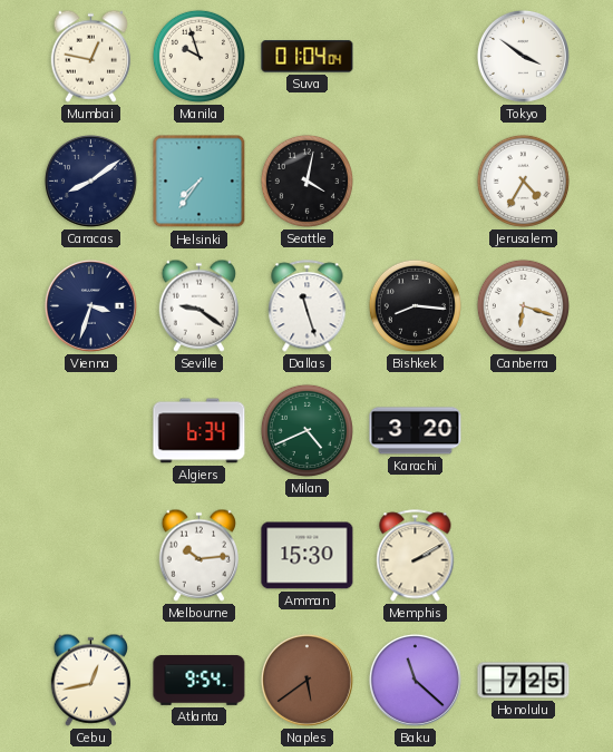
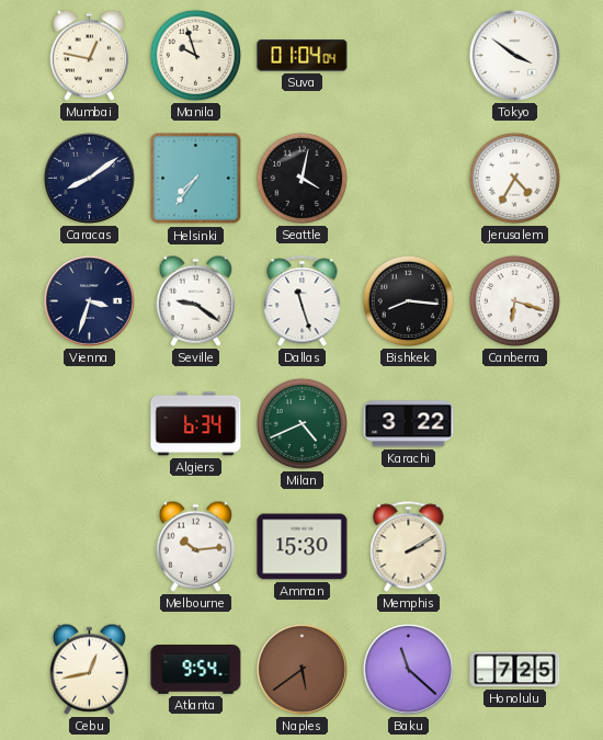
Karachi: 3:20 -> 3:22 (409, 424)
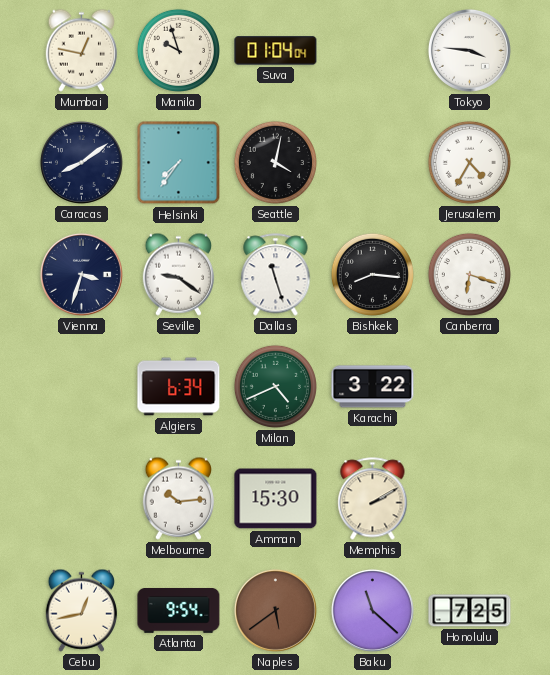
Tokyo: 3:51 -> 3:46 (469, 50)
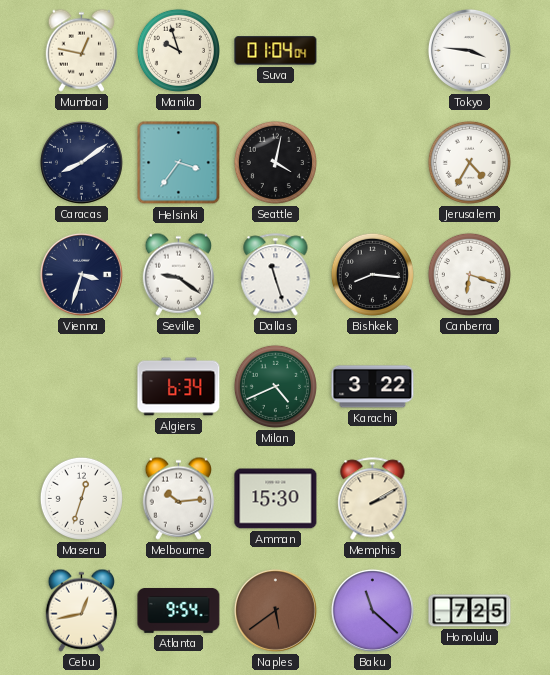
Helsinki: 7:36 -> 3:36 (179, 163)
Maseru: none -> 12:33 (81, 498)
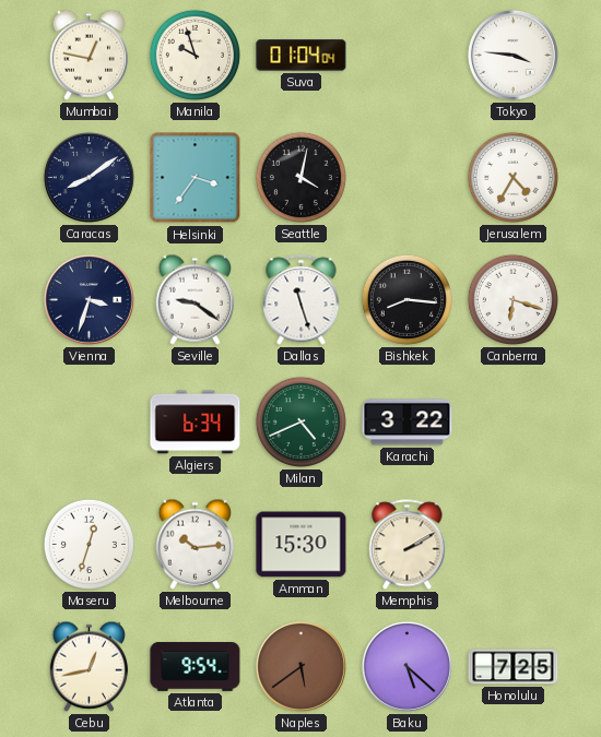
Baku: 11:22 -> 5:22 (406, 666)
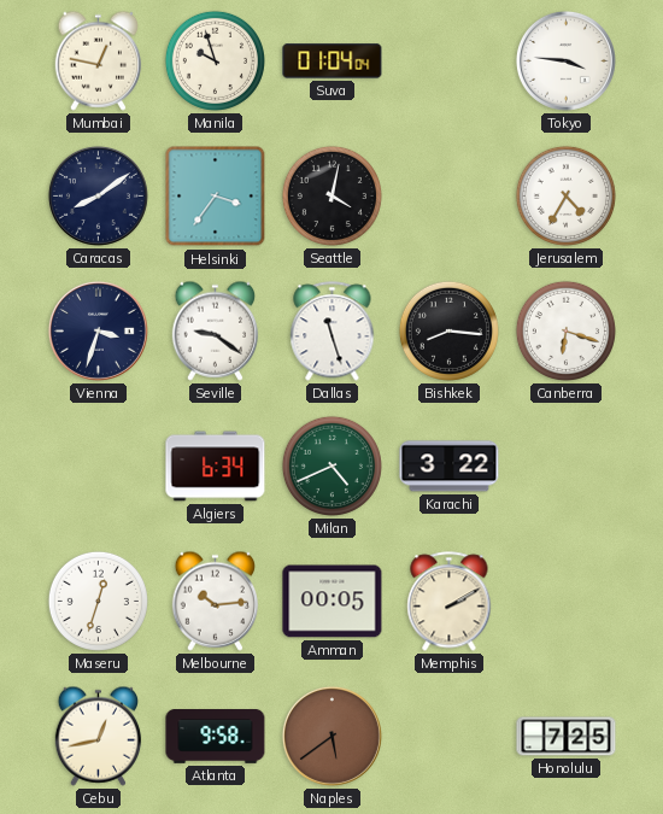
Amman: 15:30 -> 00:05 (333, 602)
Atlanta: 9:54 -> 9:58 (216, 737)
Baku: 5:22 -> none (406, 666)
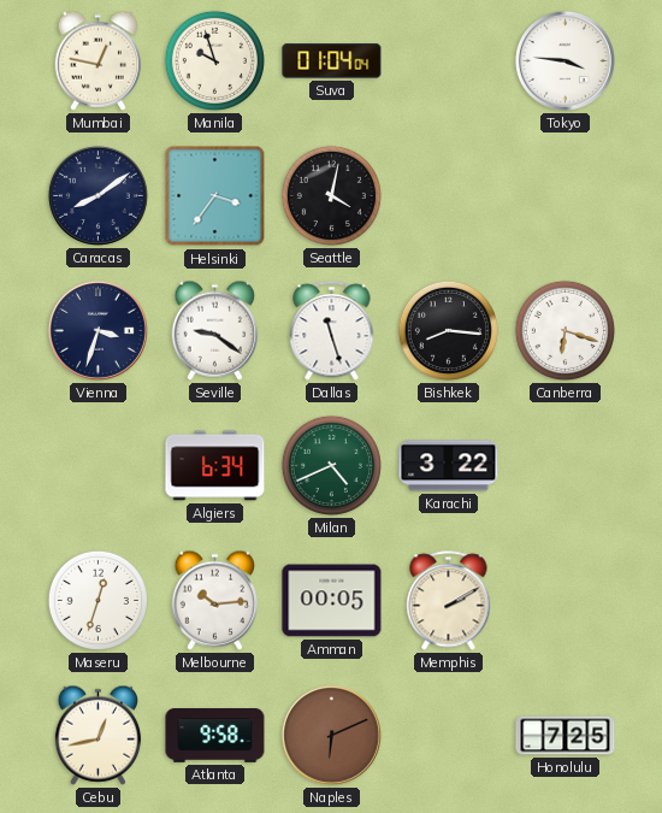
Jerusalem: 4:35 -> none (565, 195)
Naples: 5:39 -> 6:11 (331, 735)
